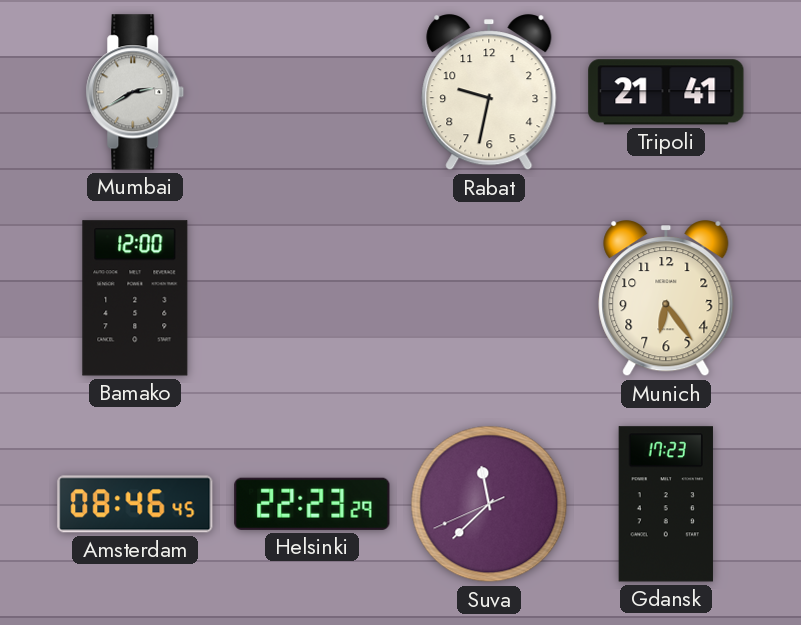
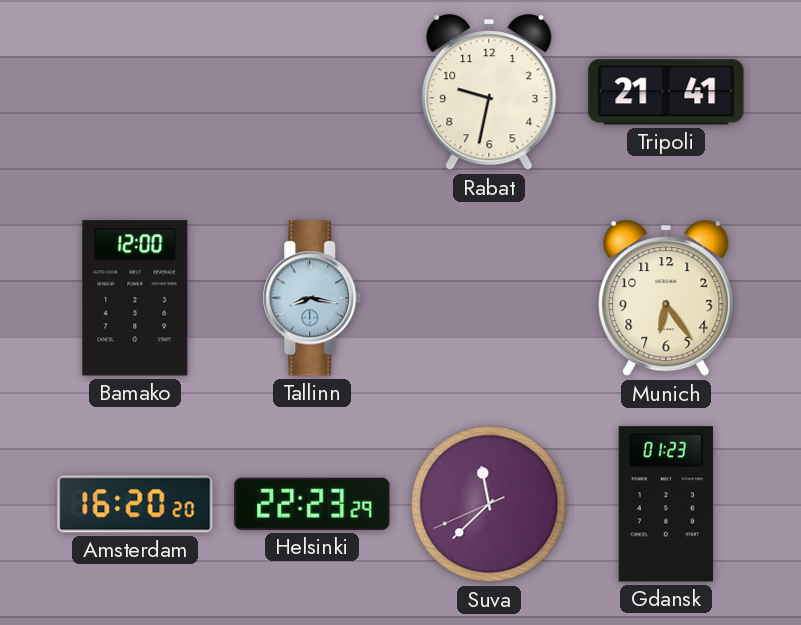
Mumbai: 2:40 -> none (135, 92)
Tallinn: none -> 8:17 (312, 298)
Amsterdam: 08:46 -> 16:20 (135, 504)
Gdansk: 17:23 -> 01:23 (665, 504)
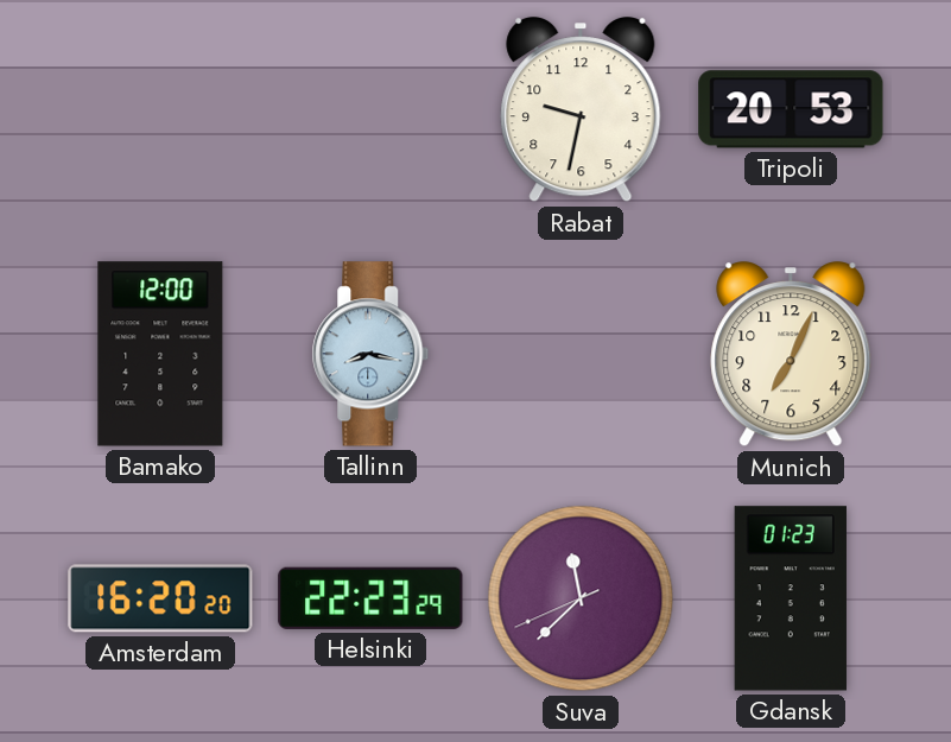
Tripoli: 21:41 -> 20:53 (791, 109)
Munich: 6:24 -> 7:04 (791, 355)
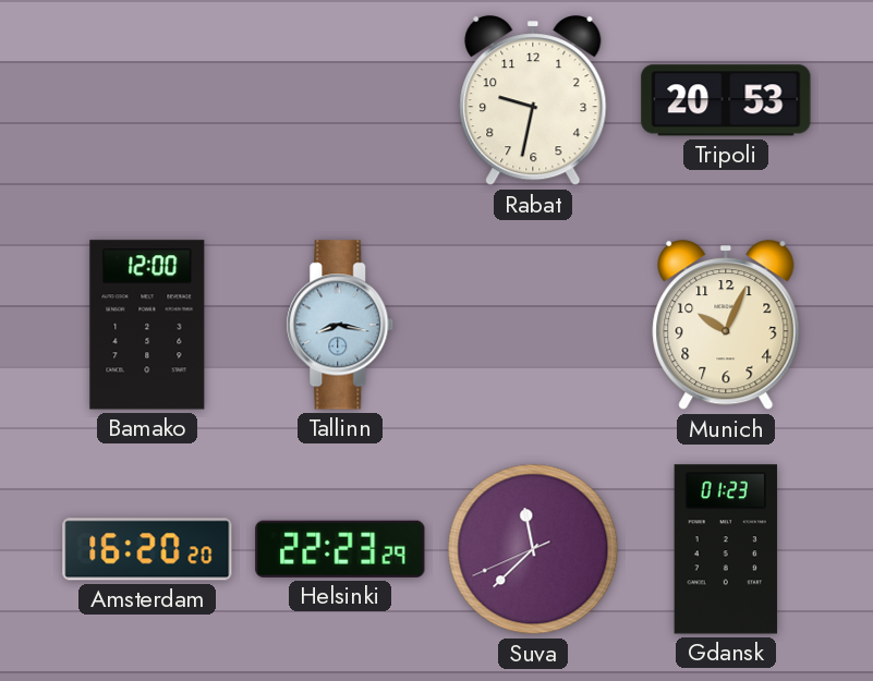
Munich: 7:04 -> 10:04 (726, 326)
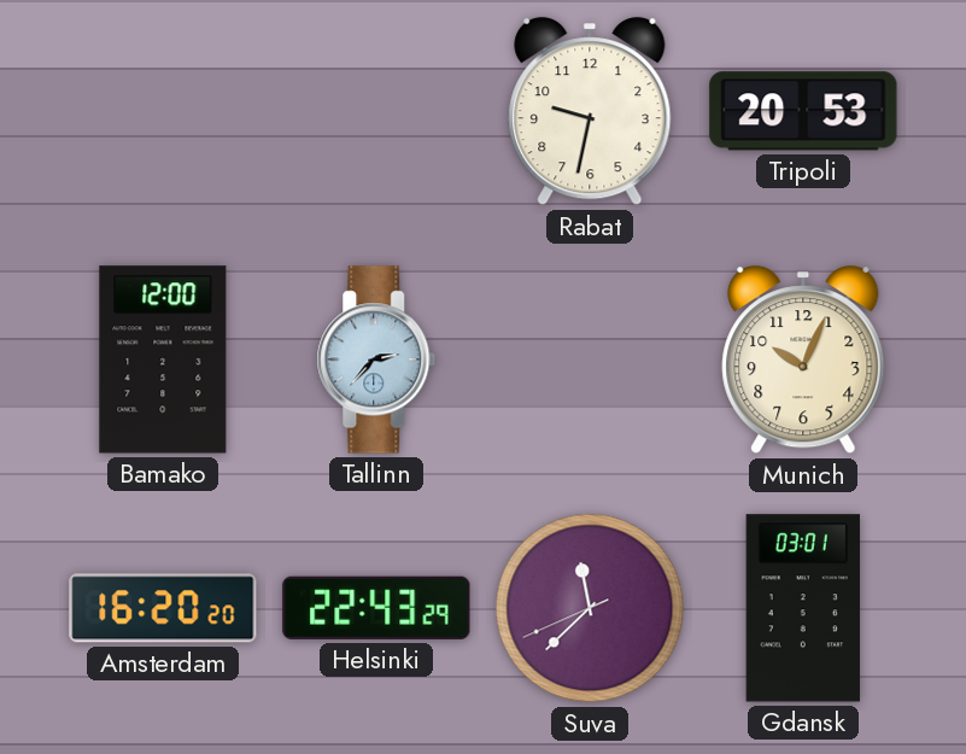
Tallinn: 8:17 -> 2:37 (376, 360)
Helsinki: 22:23 -> 22:43 (376, 608)
Gdansk: 01:23 -> 03:01 (802, 608)
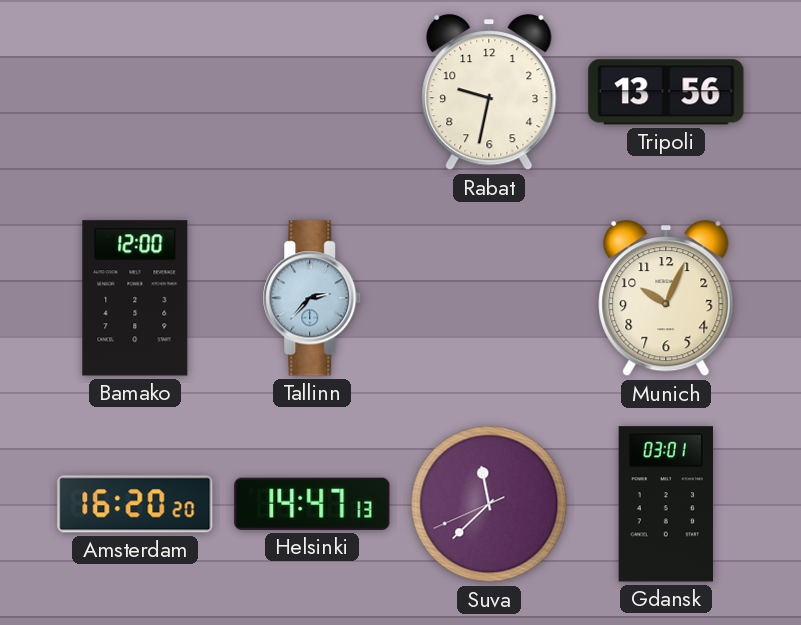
Tripoli: 20:53 -> 13:56 (666, 92)
Helsinki: 22:43 -> 14:47 (312, 504)
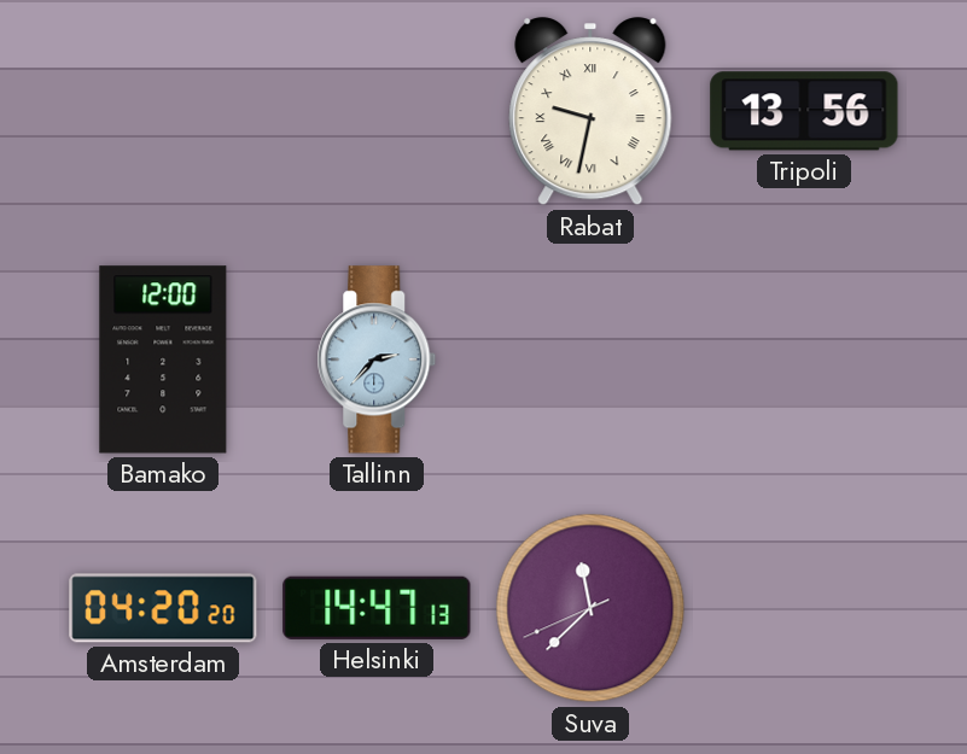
Rabat numerals: Arabic -> Roman (590, 112)
Munich: 10:04 -> none (666, 299)
Amsterdam: 16:20 -> 04:20 (163, 608)
Gdansk: 03:01 -> none (665, 504)
